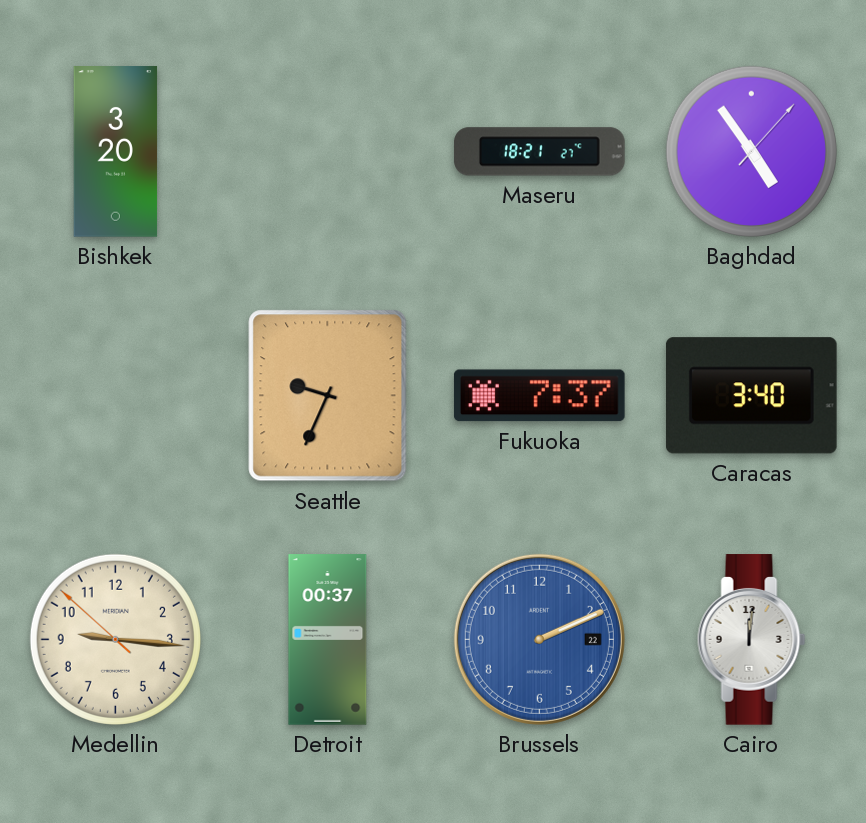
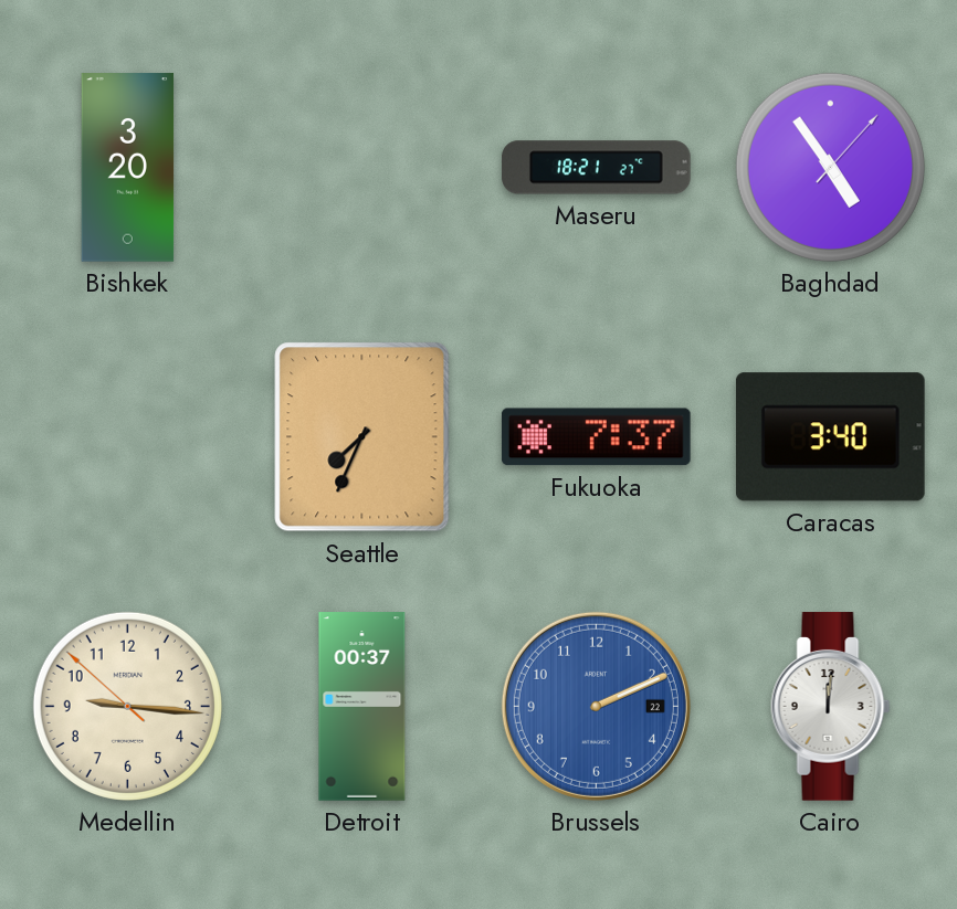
Seattle: 9:34 -> 7:34 (362, 437)
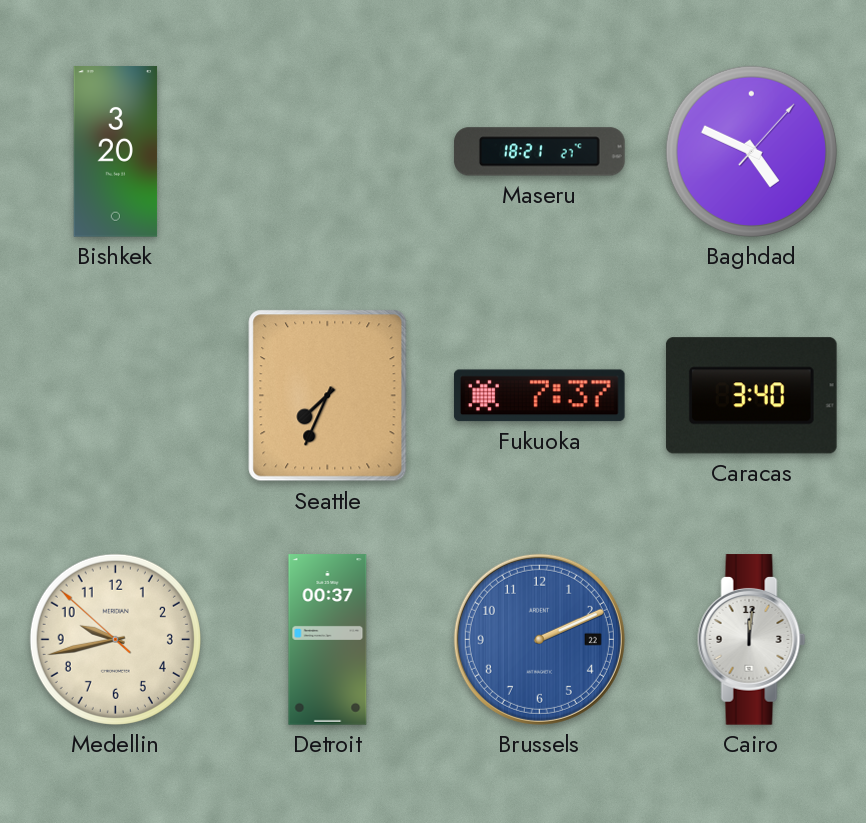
Baghdad: 4:54 -> 4:49 (751, 151)
Medellin: 9:15 -> 9:42 (115, 639)
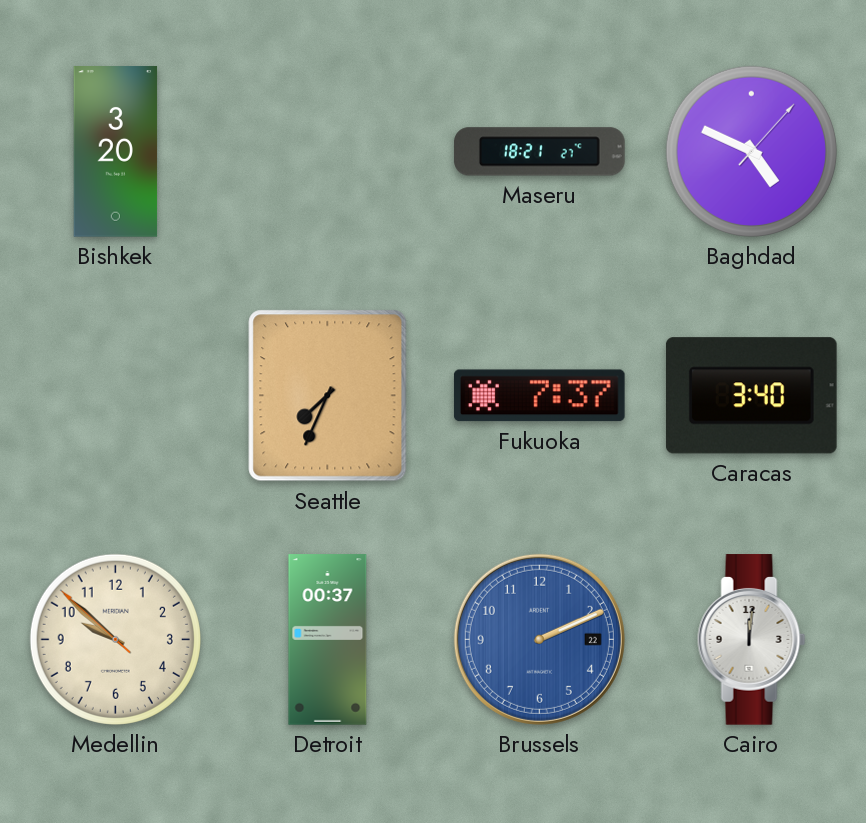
Medellin: 9:42 -> 9:51 (115, 639)
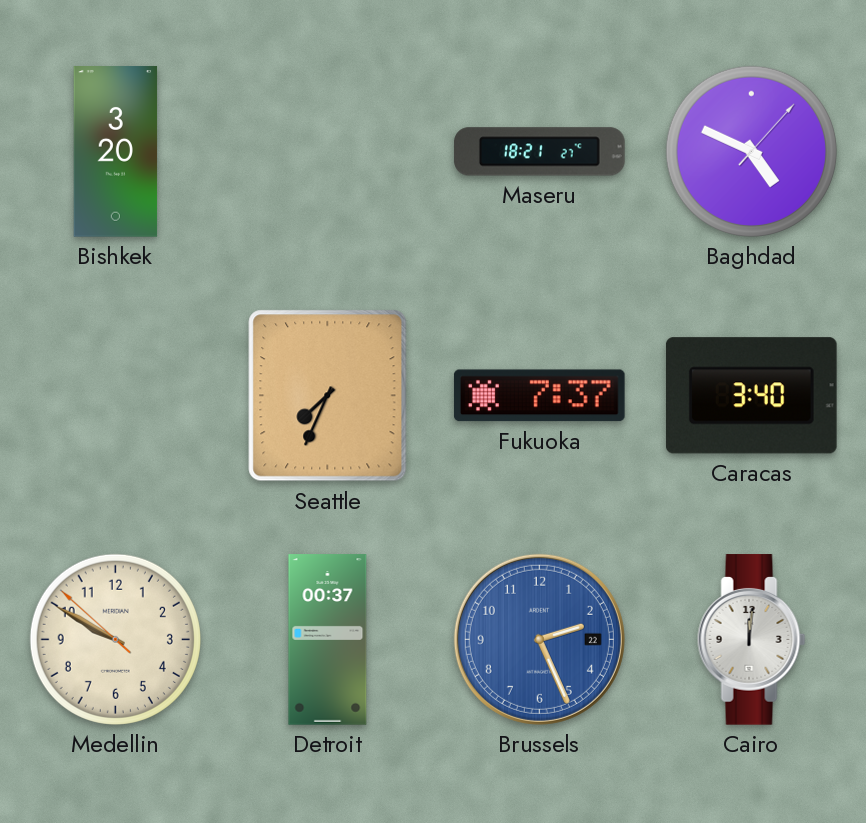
Medellin: 9:51 -> 9:49 (115, 639)
Brussels: 2:11 -> 2:26 (539, 639)
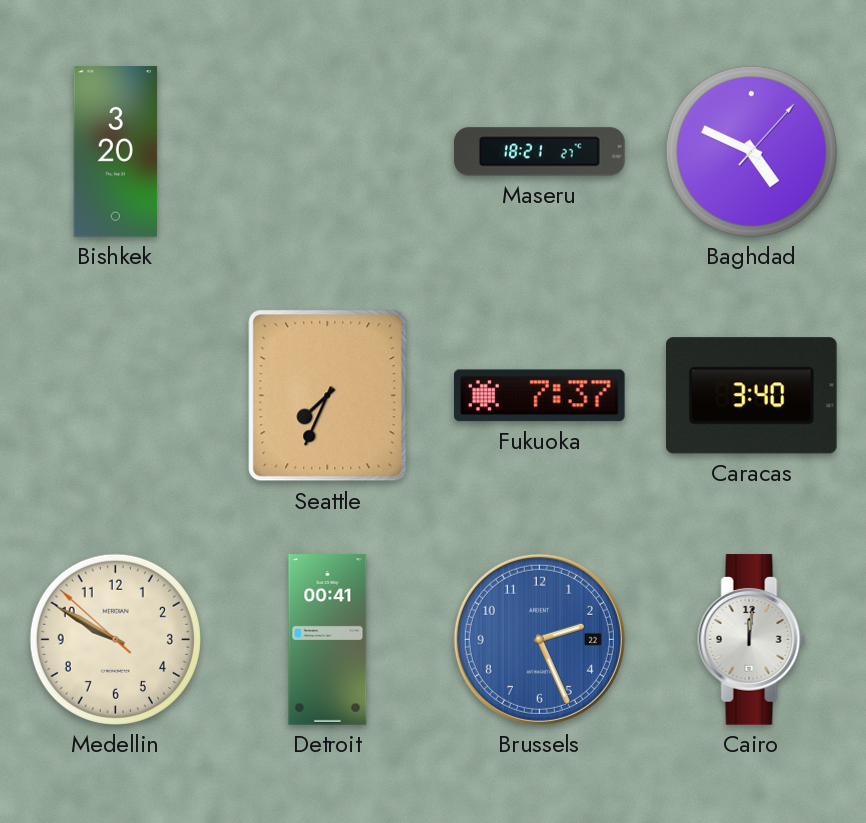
Detroit: 00:37 -> 00:41 (328, 640)
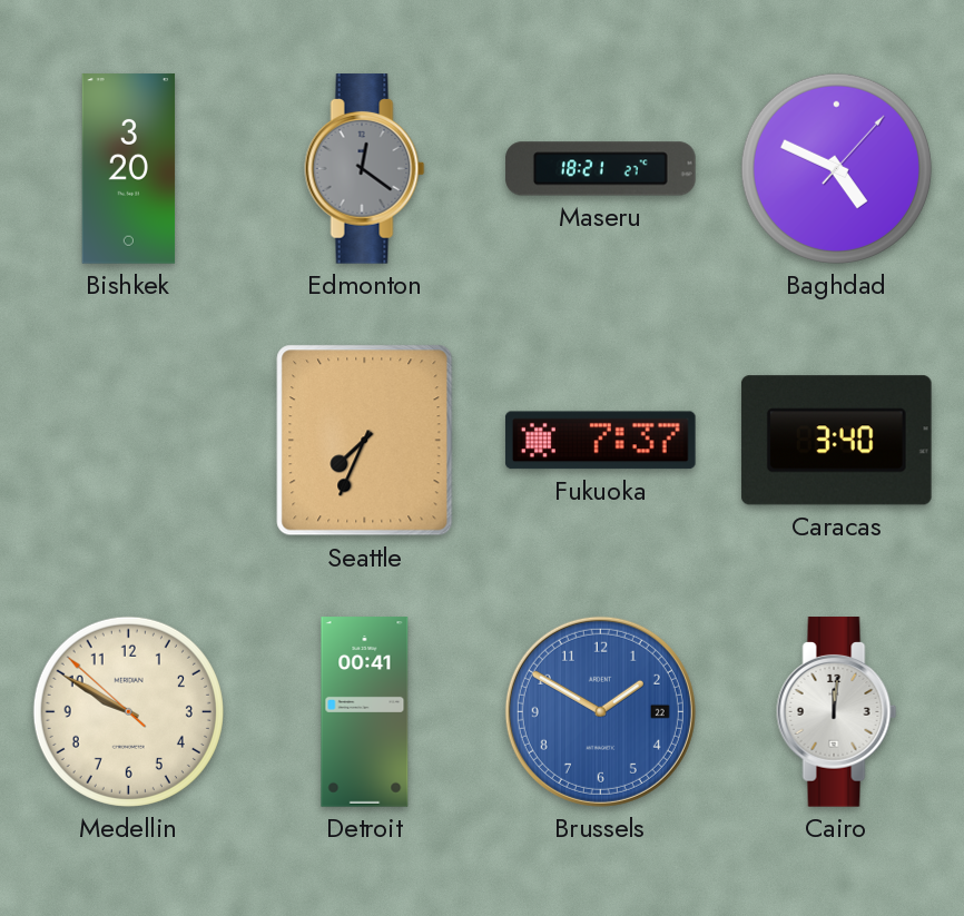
Edmonton: none -> 12:21 (365, 169)
Brussels: 2:26 -> 1:50 (600, 711)
